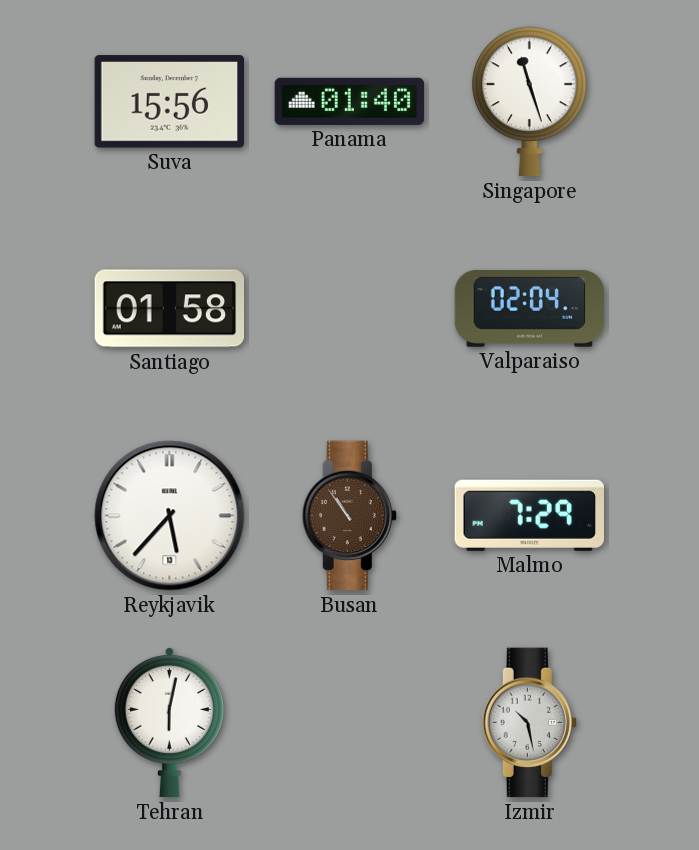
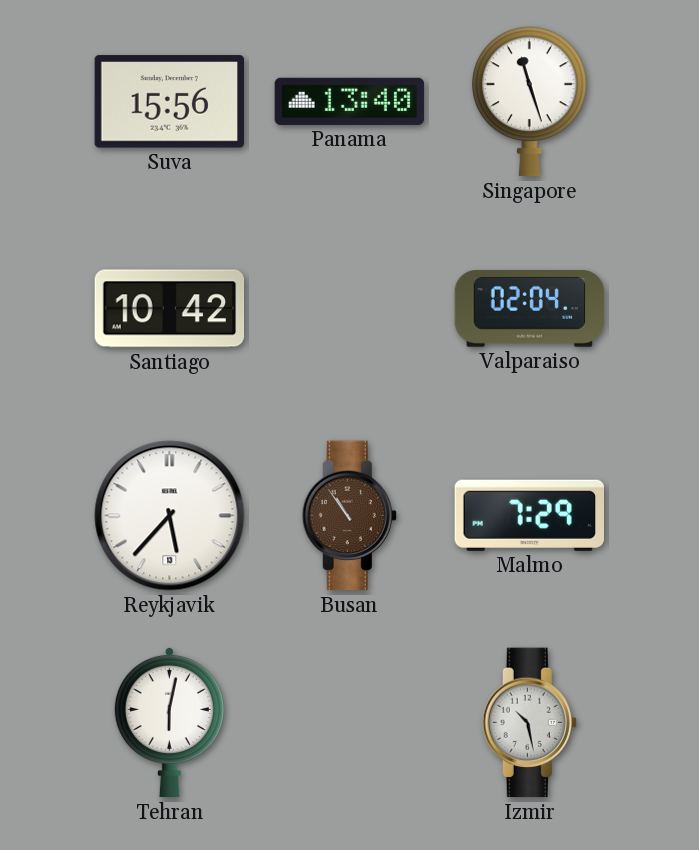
Panama: 01:40 -> 13:40 (350, 101)
Santiago: 01:58 -> 10:42 (170, 309)
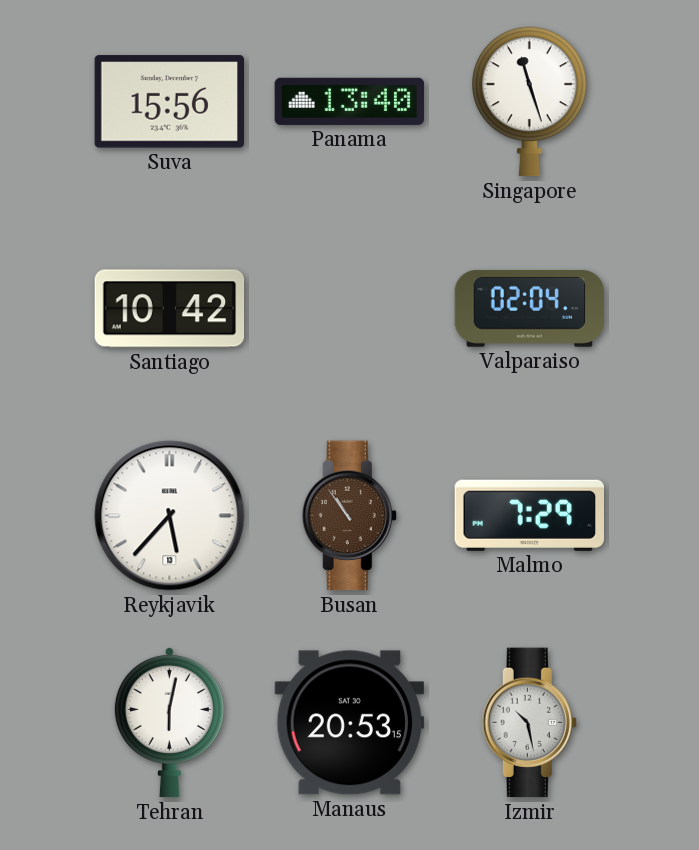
Manaus: none -> 20:53 (350, 723)
